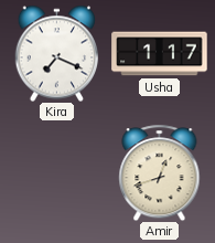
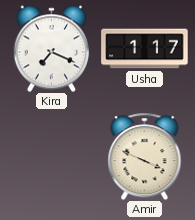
Amir: 12:42 -> 3:49 (145, 156)
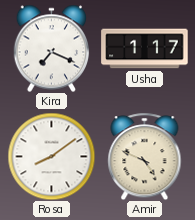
Rosa: none -> 8:09 (51, 156)
Amir: 3:49 -> 4:49 (145, 156)
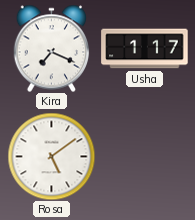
Rosa: 8:09 -> 5:09 (51, 156)
Amir: 4:49 -> none (145, 156)
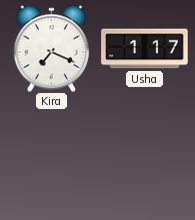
Rosa: 5:09 -> none (51, 156)
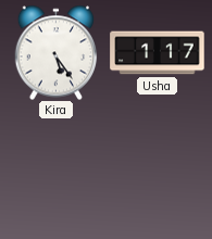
Kira: 7:19 -> 5:24 (57, 52)
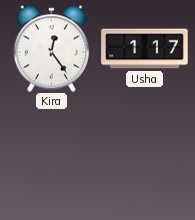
Kira: 5:24 -> 12:24 (52, 48)
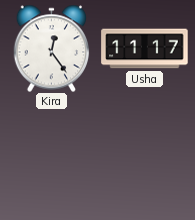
Usha: 1:17 -> 11:17 (145, 49)
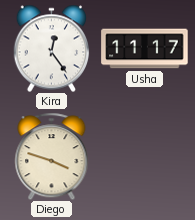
Diego: none -> 3:48 (52, 156)
